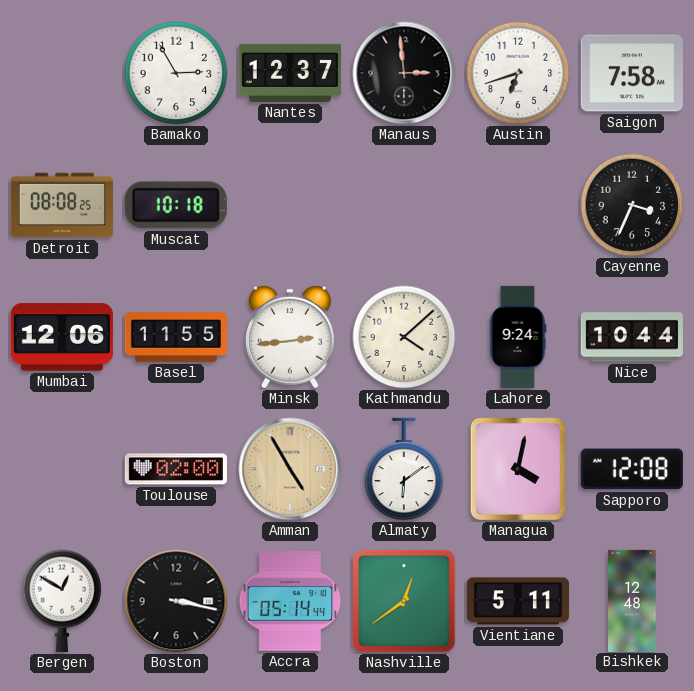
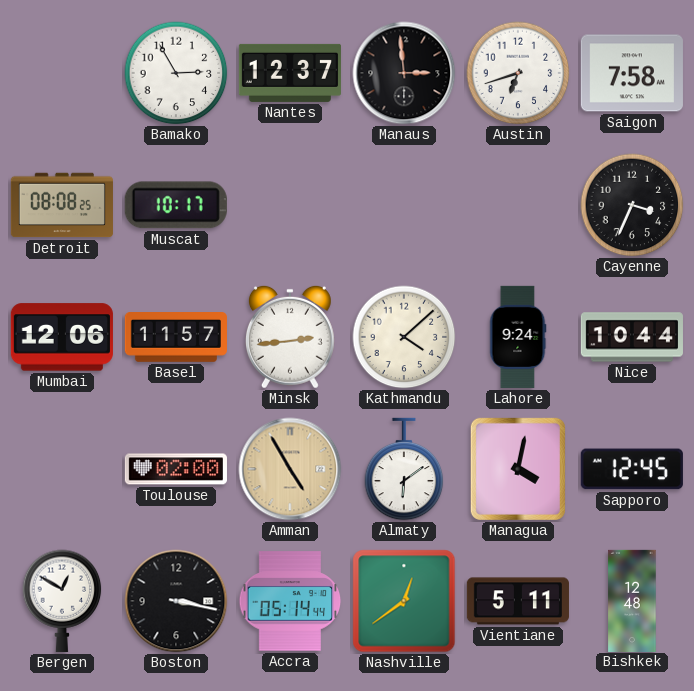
Muscat: 10:18 -> 10:17 (176, 205)
Basel: 11:55 -> 11:57 (176, 338)
Sapporo: 12:08 -> 12:45 (632, 469)
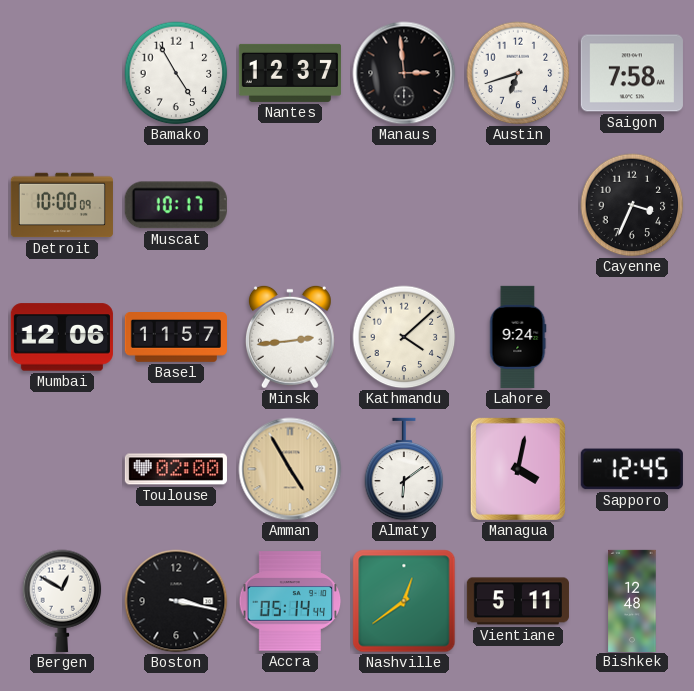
Bamako: 2:55 -> 4:55 (176, 73)
Detroit: 08:08 -> 10:00 (62, 205)
Nice: 10:44 -> none (632, 337)
